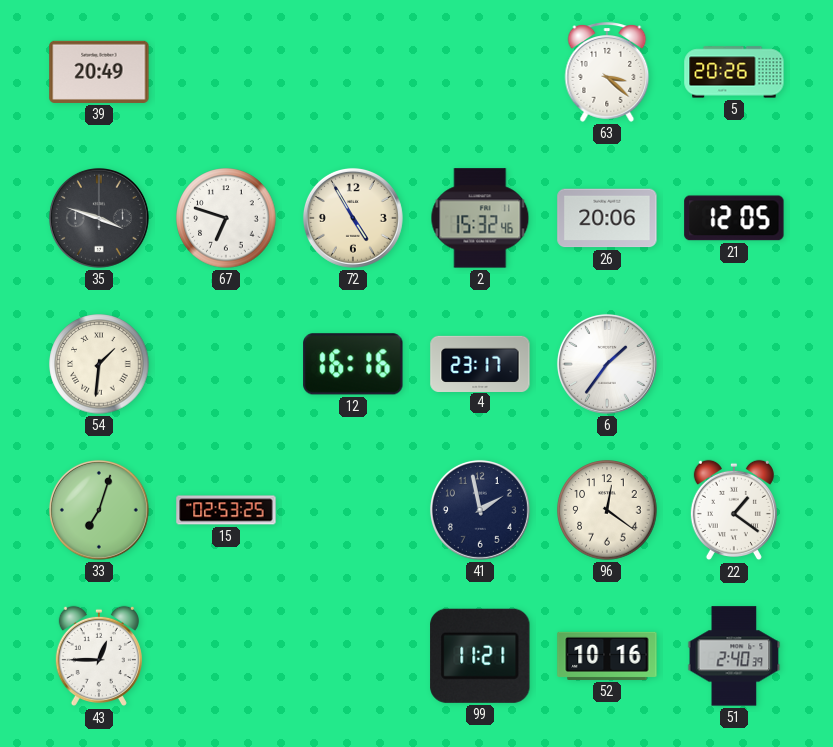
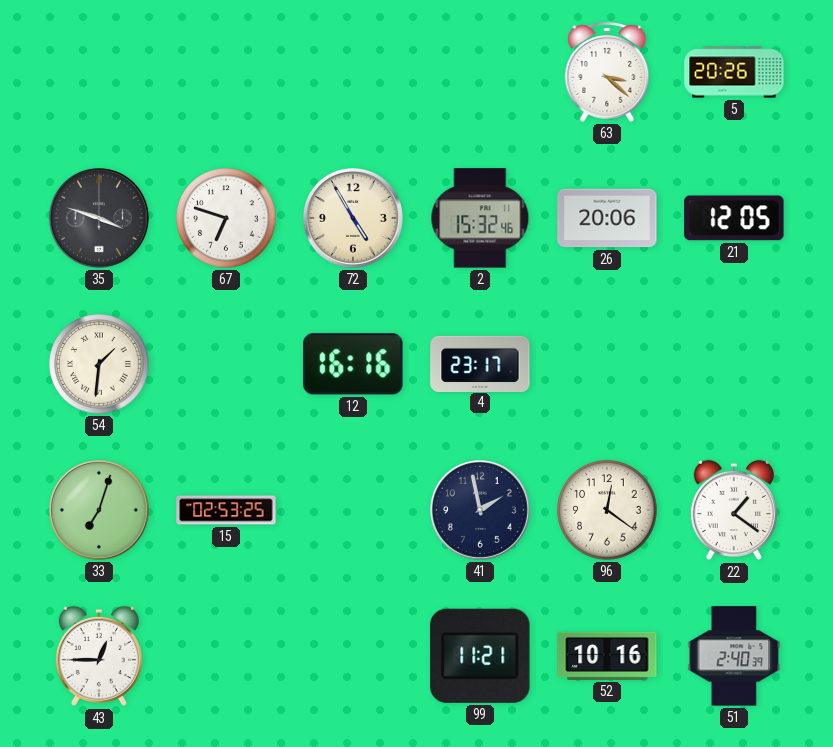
39: 20:49 -> none (99, 72)
6: 1:36 -> none (607, 364)
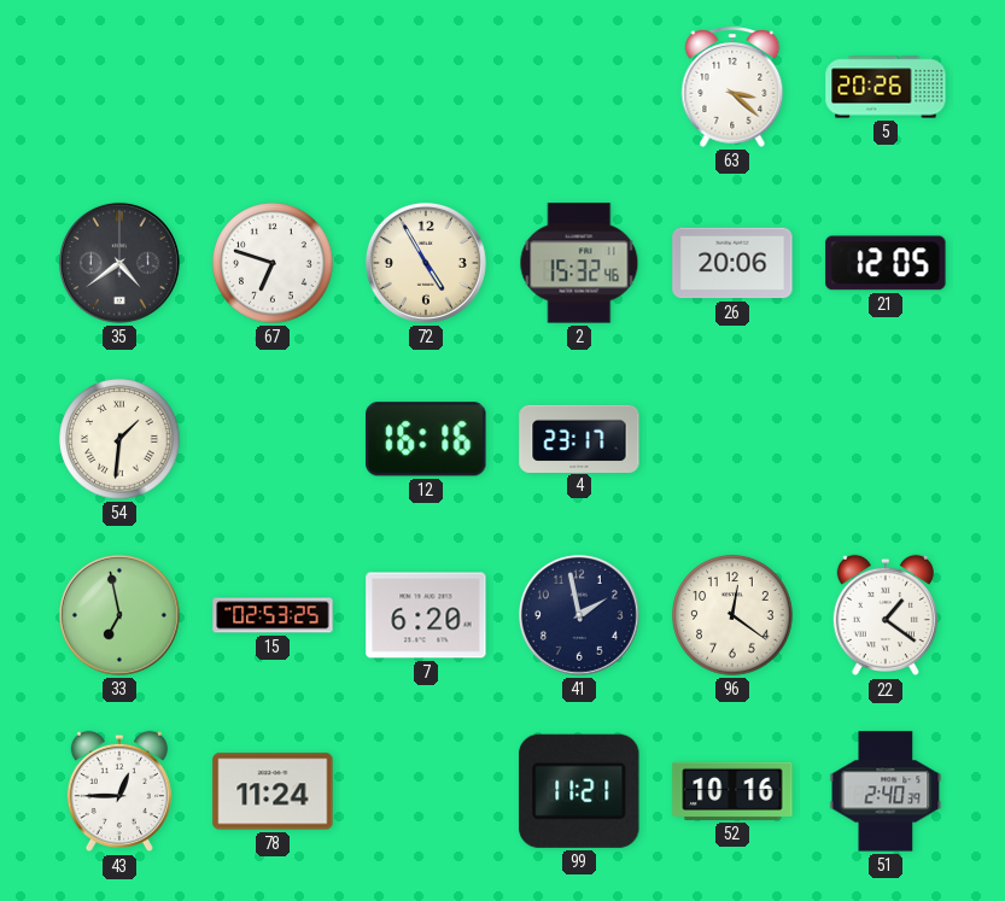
35: 3:48 -> 4:39 (119, 263)
33: 7:03 -> 6:58 (119, 615)
7: none -> 6:20 (426, 615)
78: none -> 11:24 (273, 791)
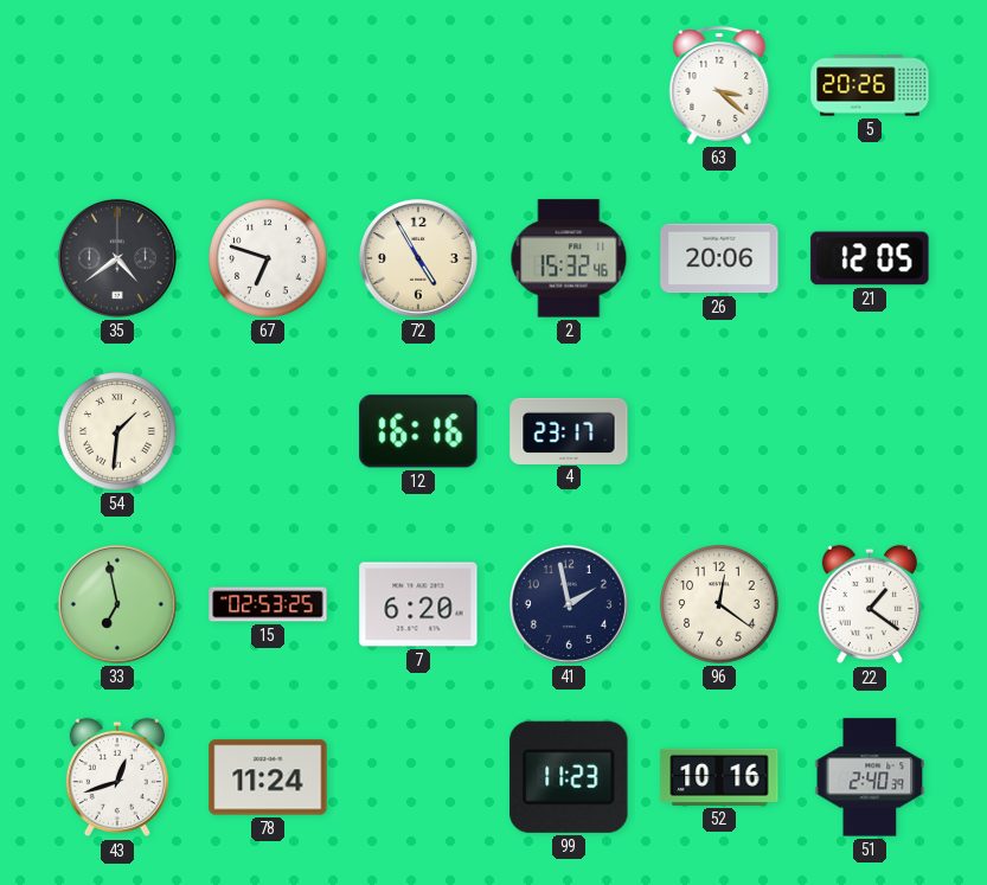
43: 12:45 -> 12:42 (117, 777)
99: 11:21 -> 11:23 (569, 777)
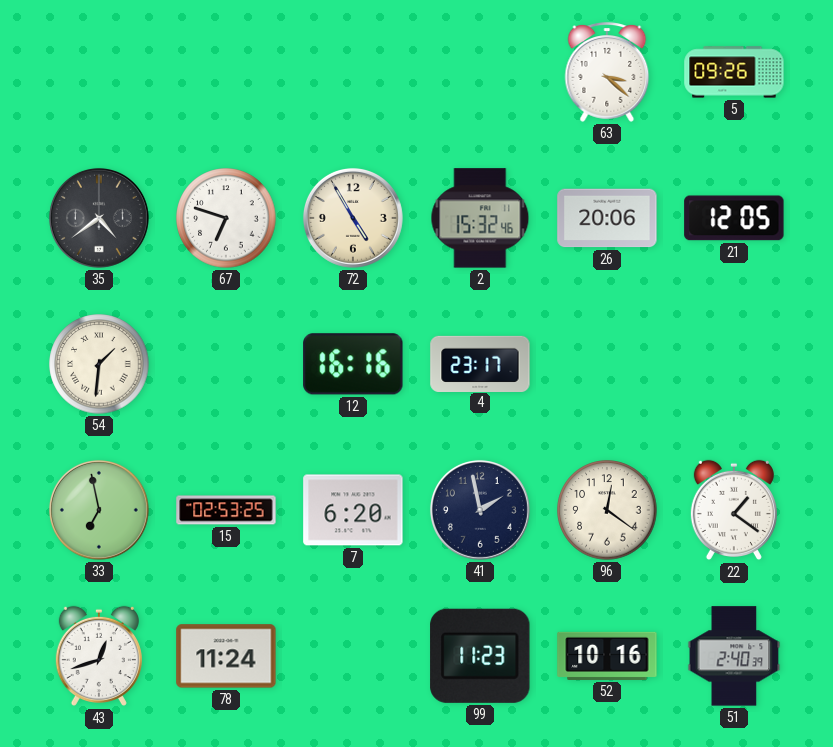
5: 20:26 -> 09:26 (734, 72)
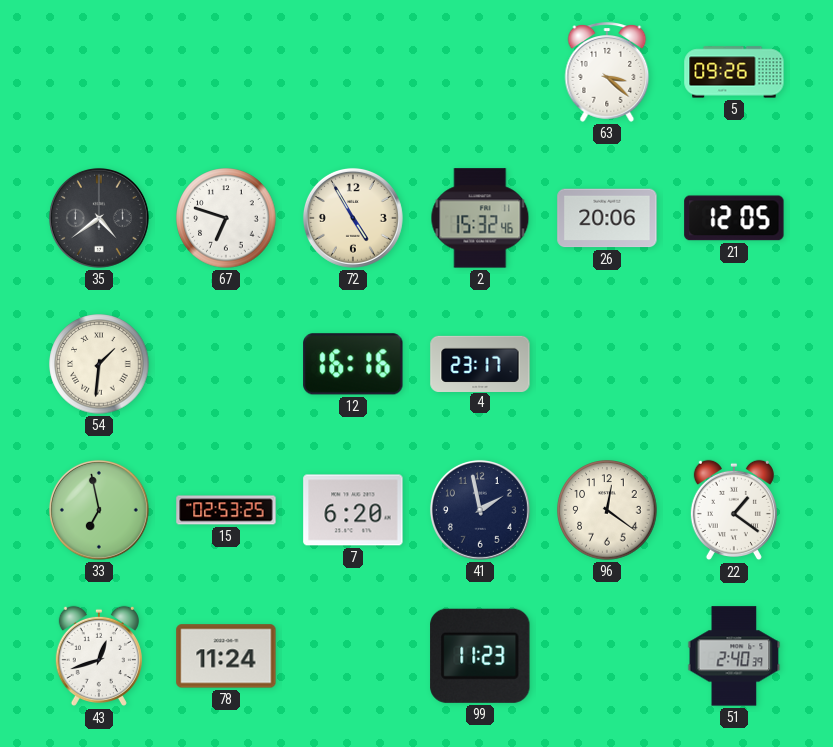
52: 10:16 -> none (607, 656)
